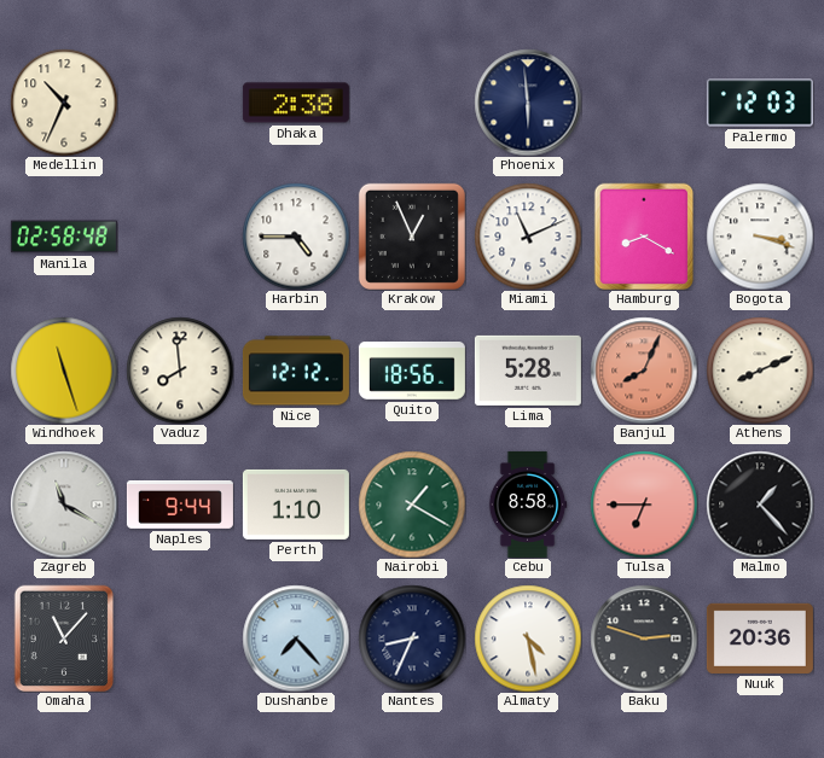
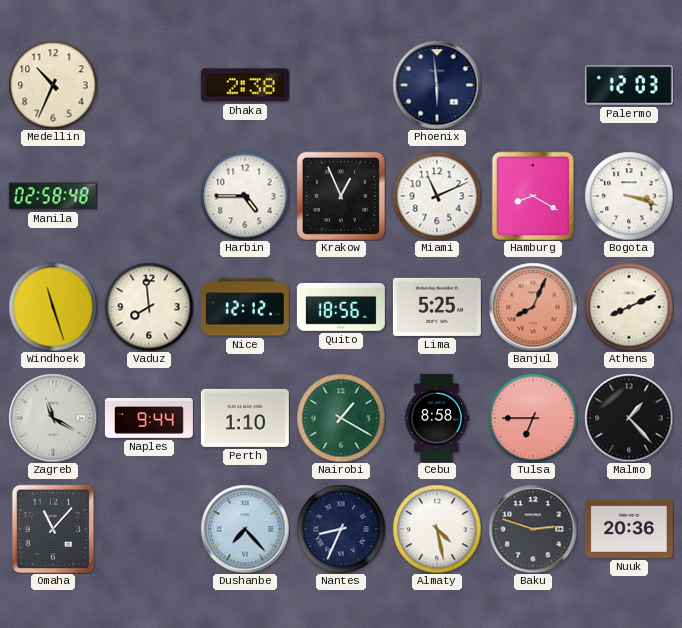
Lima: 5:28 -> 5:25 (437, 307)
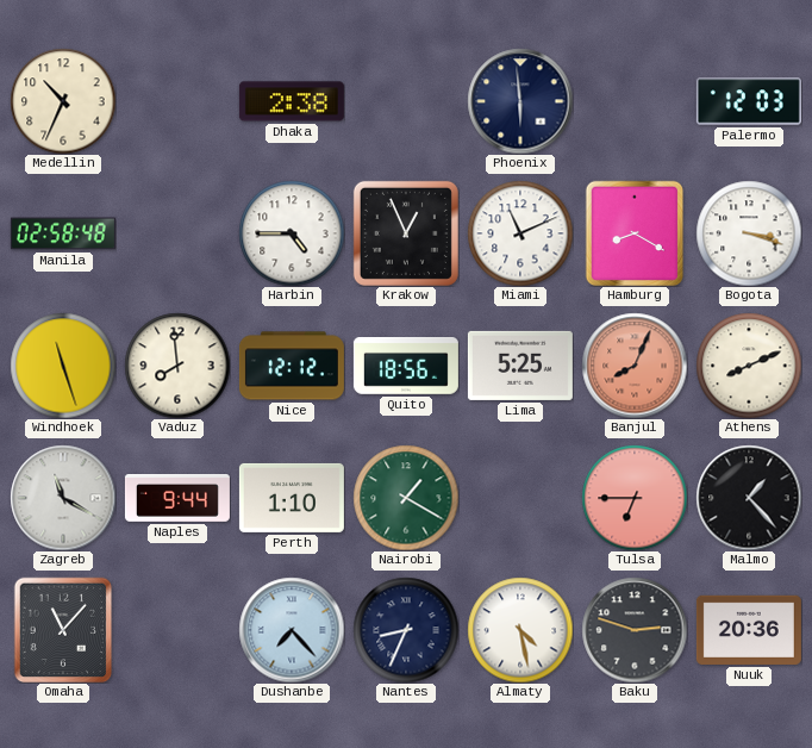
Cebu: 8:58 -> none (437, 418)
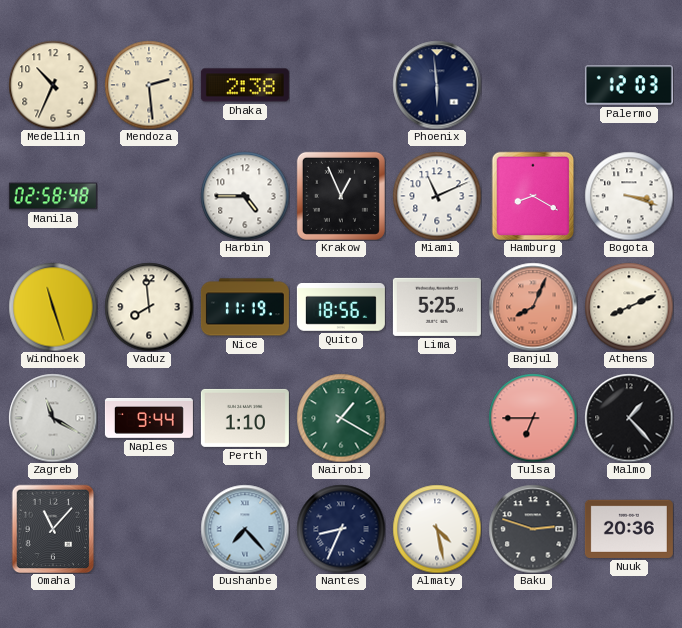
Mendoza: none -> 2:29 (149, 85)
Nice: 12:12 -> 11:19 (245, 307)
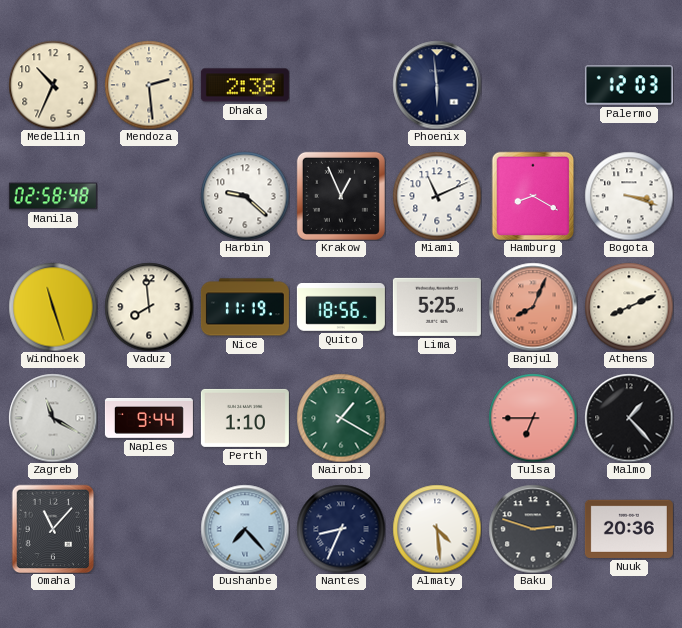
Harbin: 4:45 -> 9:22 (245, 196)
Almaty: 4:28 -> 4:29 (437, 529)
